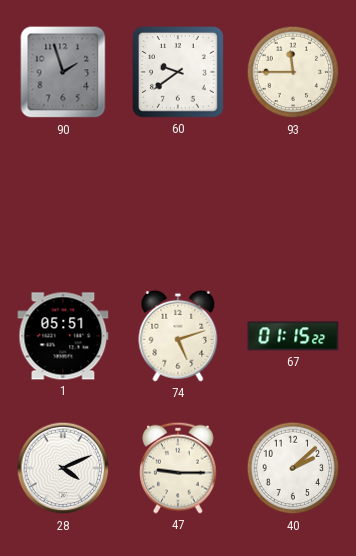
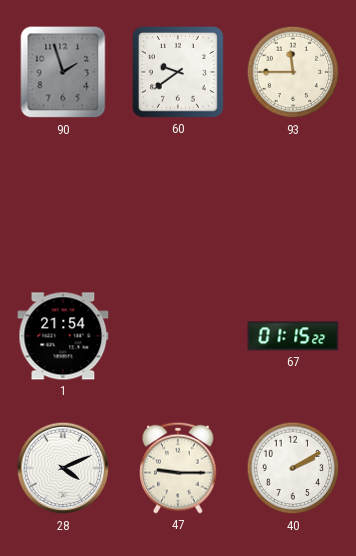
1: 05:51 -> 21:54 (63, 336)
74: 5:12 -> none (178, 336)
40: 2:08 -> 2:10 (293, 468)
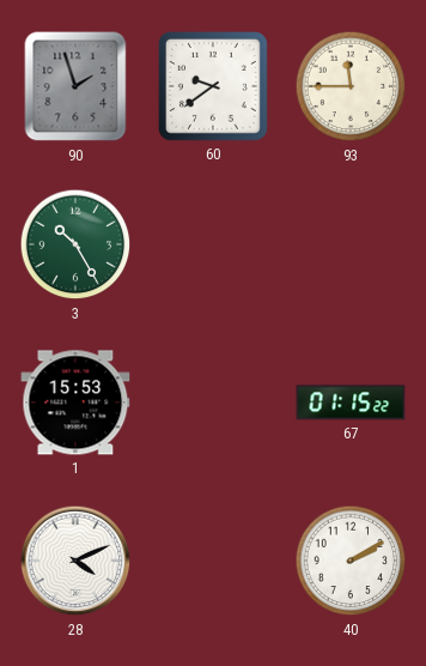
3: none -> 10:25 (75, 244)
1: 21:54 -> 15:53 (75, 402)
47: 9:15 -> none (178, 468)
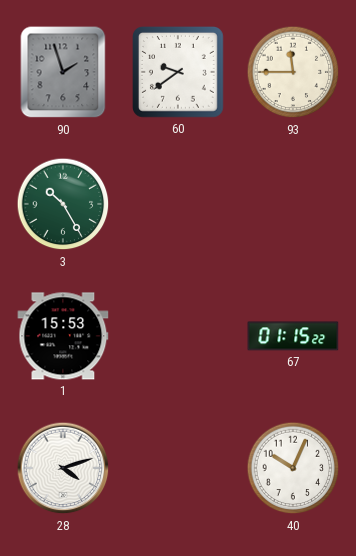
28: 4:11 -> 4:12 (63, 468)
40: 2:10 -> 10:04 (293, 468)
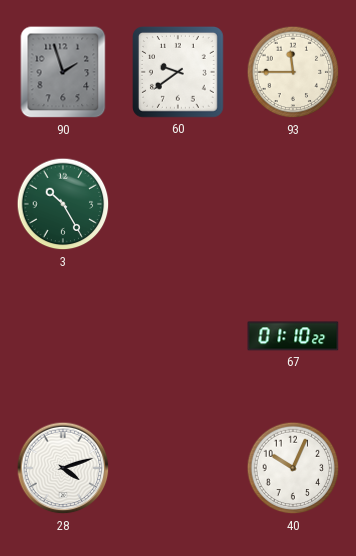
1: 15:53 -> none (63, 336)
67: 01:15 -> 01:10 (293, 336)
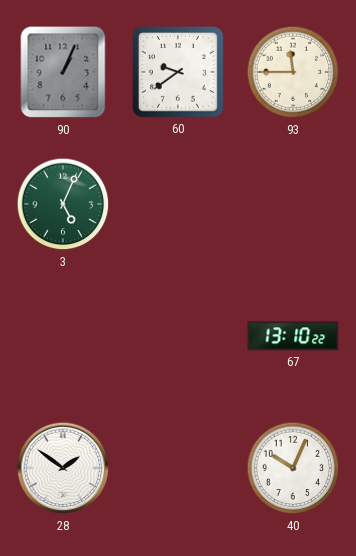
90: 1:57 -> 1:04 (63, 72)
3: 10:25 -> 5:04 (63, 204)
67: 01:10 -> 13:10 (293, 336)
28: 4:12 -> 1:51 (63, 468)
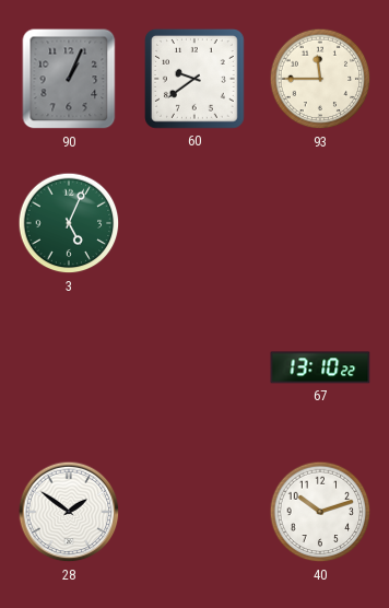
40: 10:04 -> 10:12 (320, 512)
